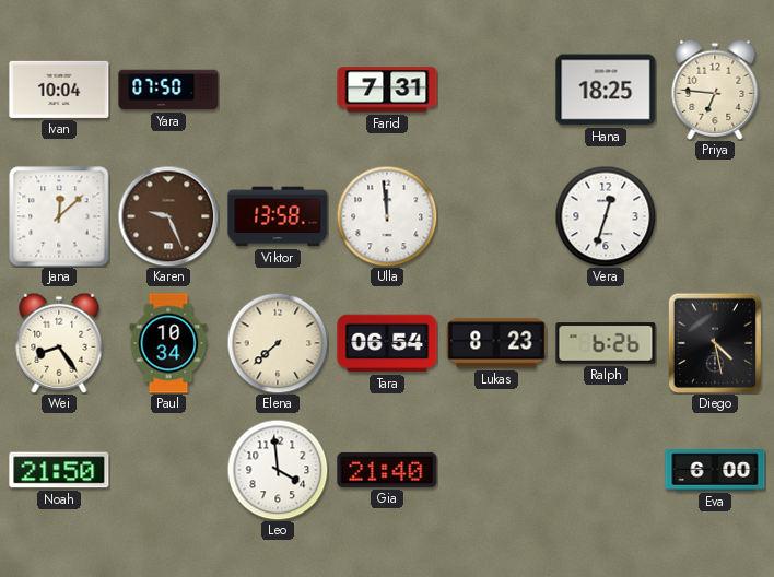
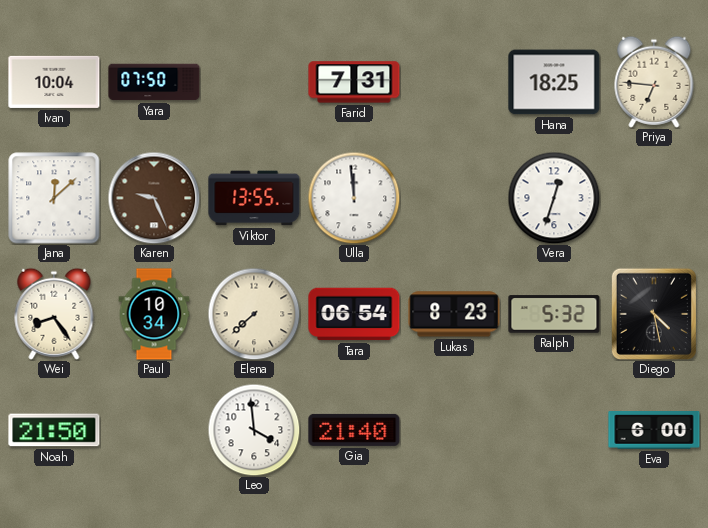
Viktor: 13:58 -> 13:55 (254, 198)
Ralph: 6:26 -> 5:32 (554, 314)
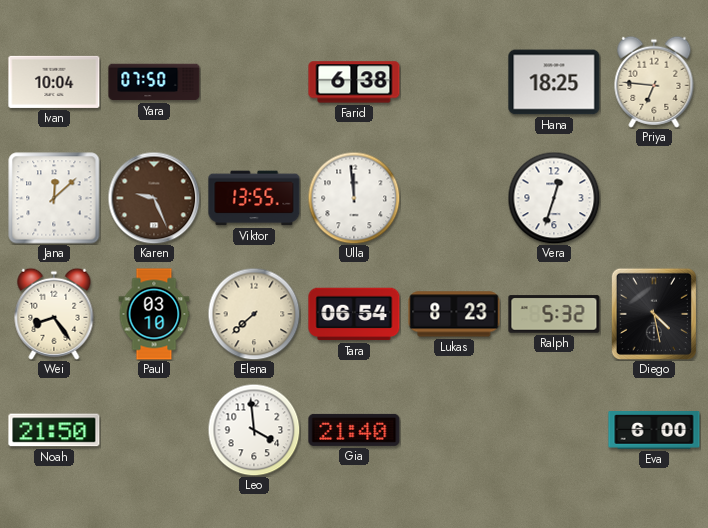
Farid: 7:31 -> 6:38 (354, 82)
Paul: 10:34 -> 03:10 (154, 314)
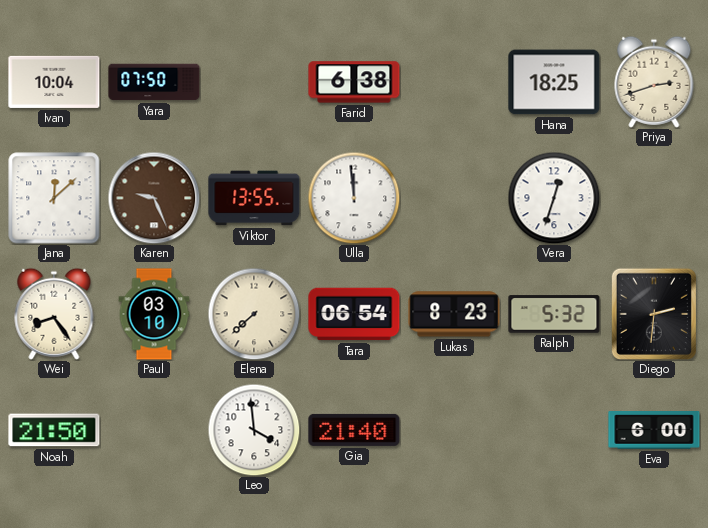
Priya: 6:46 -> 2:42 (654, 82)
Diego: 4:28 -> 2:31 (654, 314)
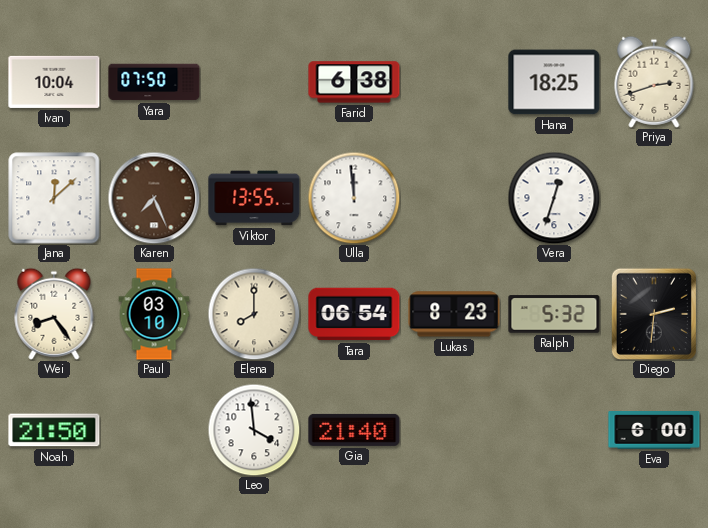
Karen: 9:26 -> 7:26 (154, 198)
Elena: 7:38 -> 8:00 (254, 314)
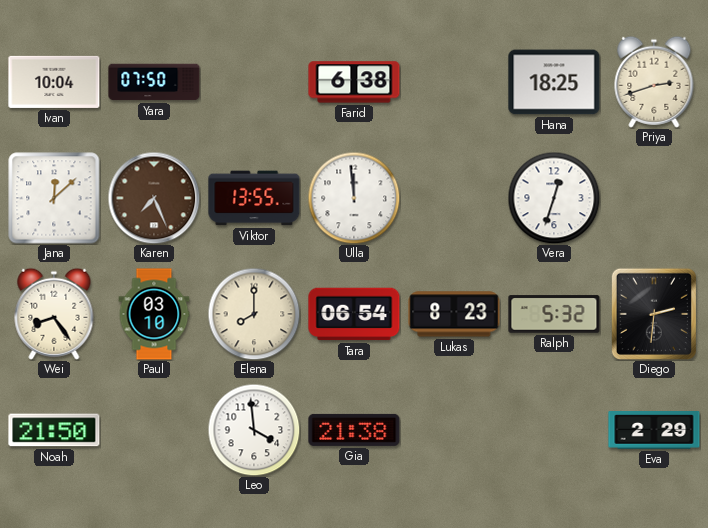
Gia: 21:40 -> 21:38 (354, 430)
Eva: 6:00 -> 2:29 (654, 430)
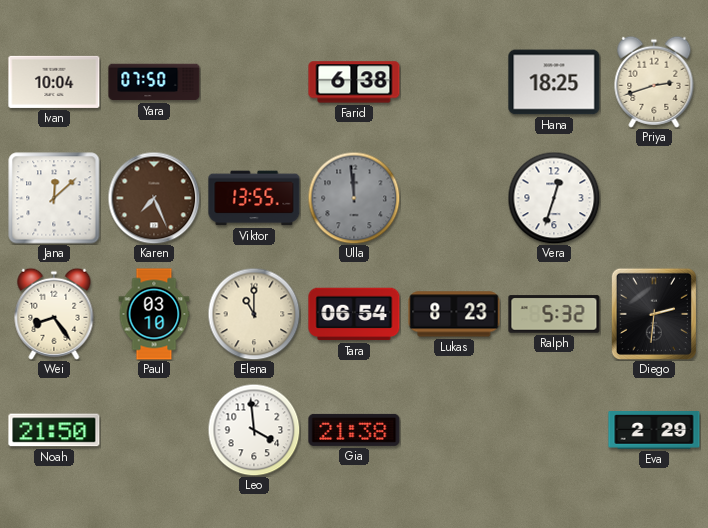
Ulla dial: white -> grey (354, 198)
Elena: 8:00 -> 11:00 (254, 314)
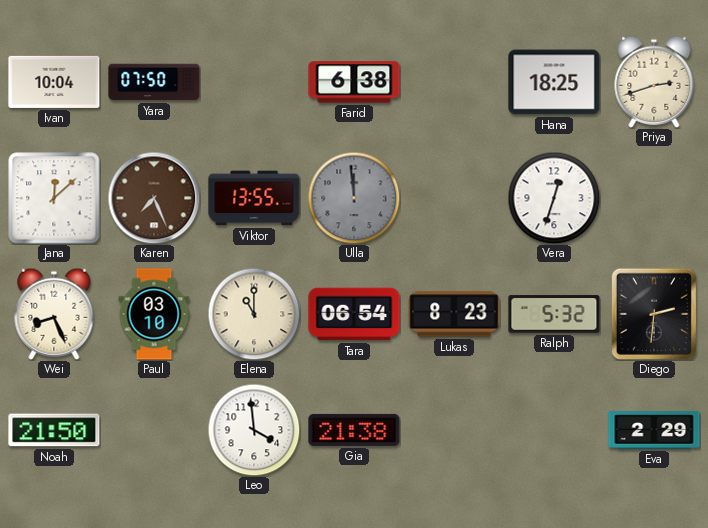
Wei: 8:24 -> 8:26 (54, 314)
